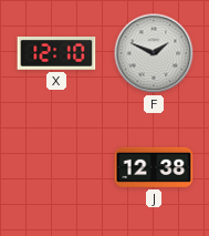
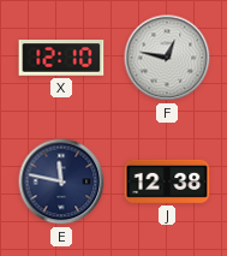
F: 1:49 -> 12:47 (167, 58)
E: none -> 11:47 (61, 181)
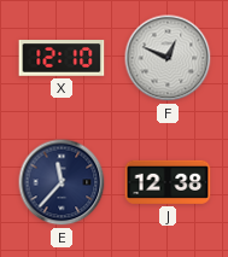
F: 12:47 -> 12:49 (168, 58)
E: 11:47 -> 11:37 (62, 182)
